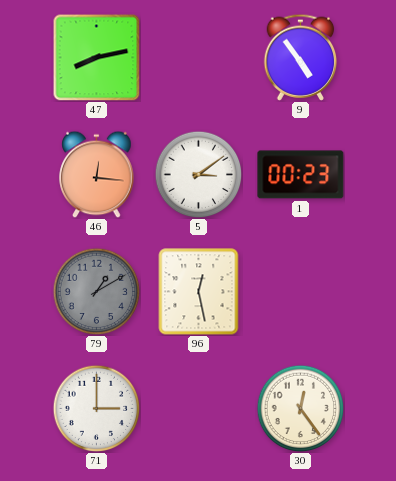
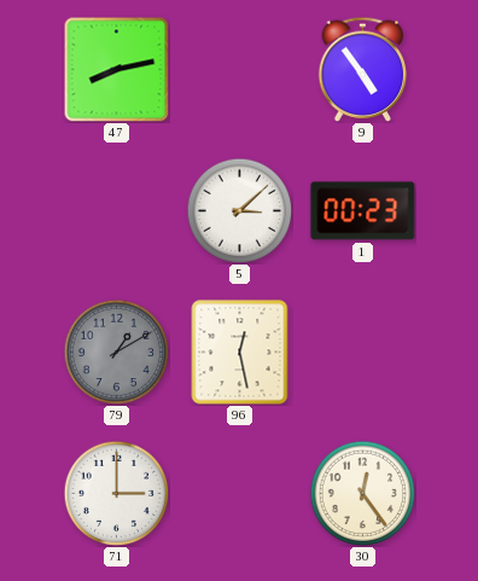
46: 12:16 -> none (97, 174)
5: 3:09 -> 3:08 (239, 210)
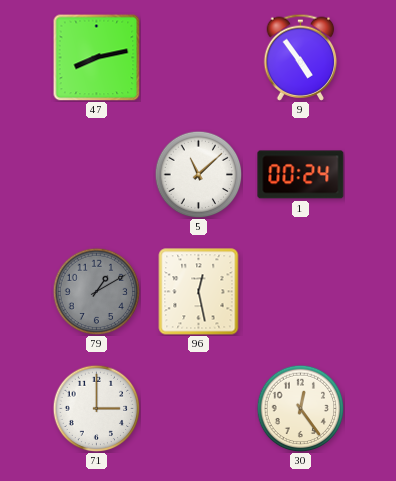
5: 3:08 -> 11:08 (198, 174)
1: 00:23 -> 00:24 (301, 175)
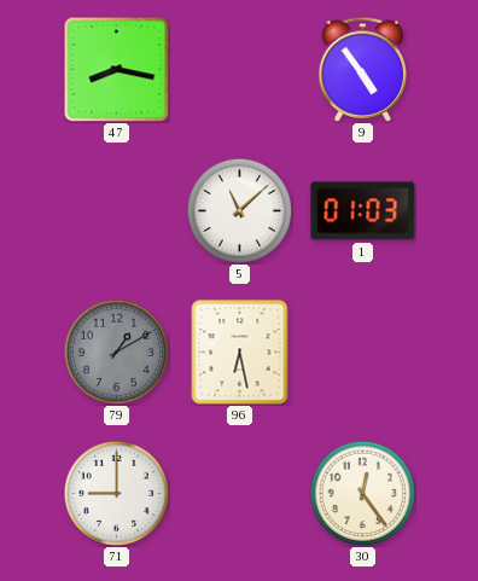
47: 8:13 -> 8:17 (116, 69)
1: 00:24 -> 01:03 (363, 211)
96: 12:28 -> 6:28 (240, 353)
71: 3:00 -> 9:00 (116, 493)
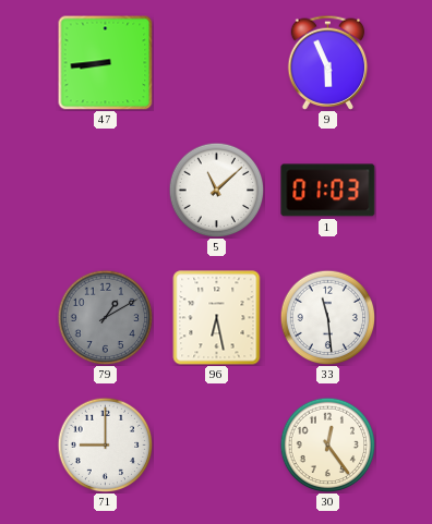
47: 8:17 -> 8:44 (105, 62)
9: 4:54 -> 5:56 (328, 62)
33: none -> 11:29 (327, 317)
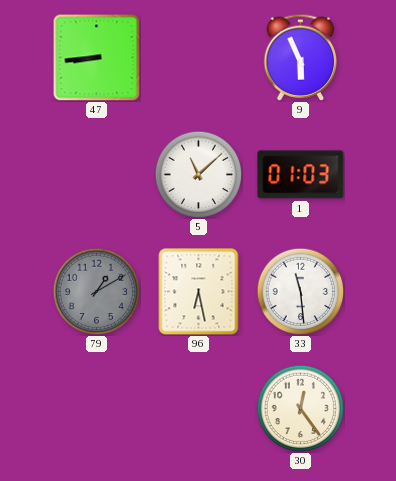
71: 9:00 -> none (105, 444)
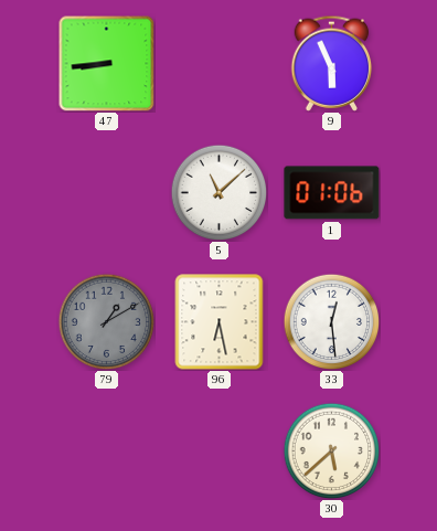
1: 01:03 -> 01:06 (332, 193)
33: 11:29 -> 12:29 (331, 321)
30: 12:24 -> 5:38 (331, 450)
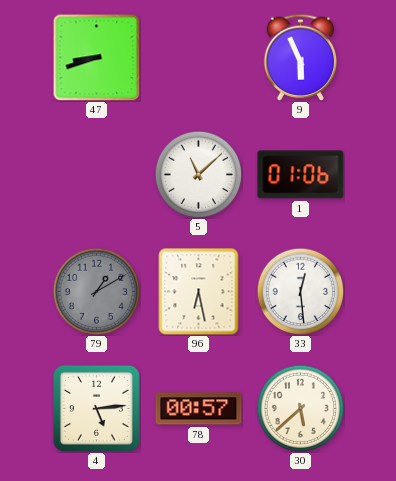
47: 8:44 -> 8:42 (96, 57)
4: none -> 5:14 (96, 408)
78: none -> 00:57 (199, 409)
